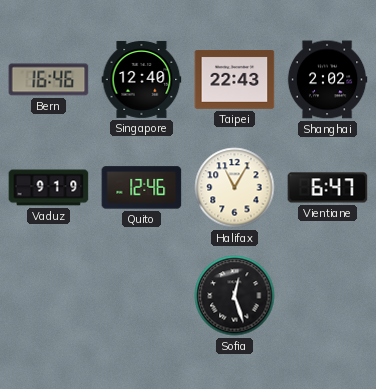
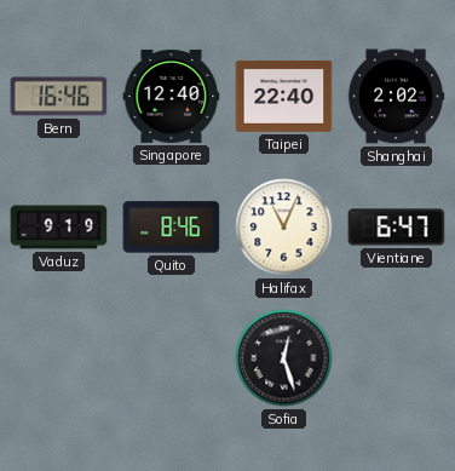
Taipei: 22:43 -> 22:40 (284, 97)
Quito: 12:46 -> 8:46 (172, 228)
Halifax: 11:05 -> 11:04 (284, 228)
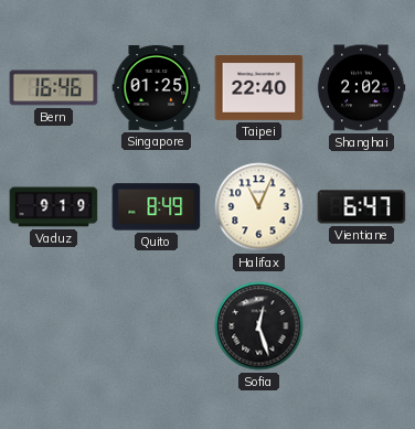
Singapore: 12:40 -> 01:25 (157, 87)
Quito: 8:46 -> 8:49 (157, 207)
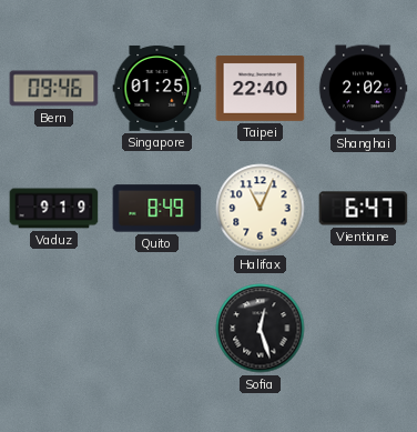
Bern: 16:46 -> 09:46 (54, 89)
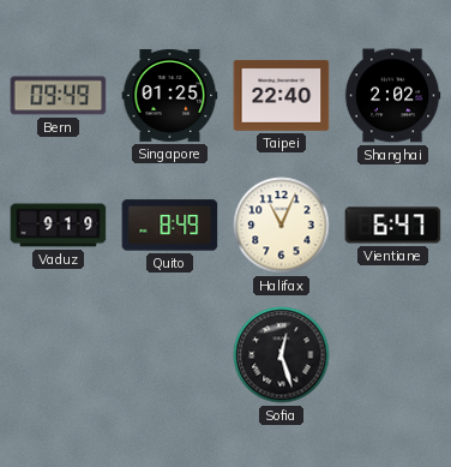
Bern: 09:46 -> 09:49 (59, 96)
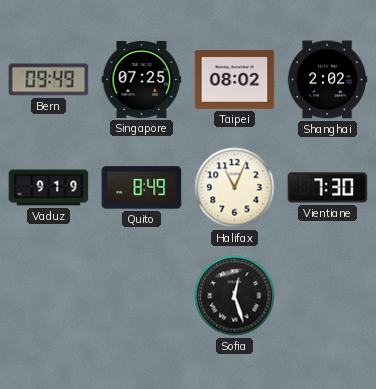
Singapore: 01:25 -> 07:25 (142, 79)
Taipei: 22:40 -> 08:02 (235, 80)
Vientiane: 6:47 -> 7:30 (328, 188)
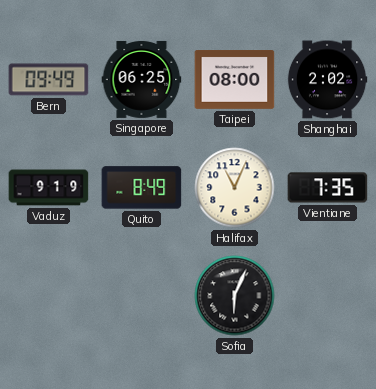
Singapore: 07:25 -> 06:25 (142, 79)
Taipei: 08:02 -> 08:00 (235, 80)
Vientiane: 7:30 -> 7:35 (328, 188)
Sofia: 12:27 -> 6:04 (235, 296)
